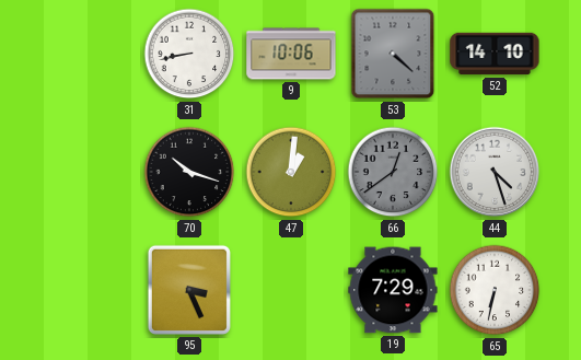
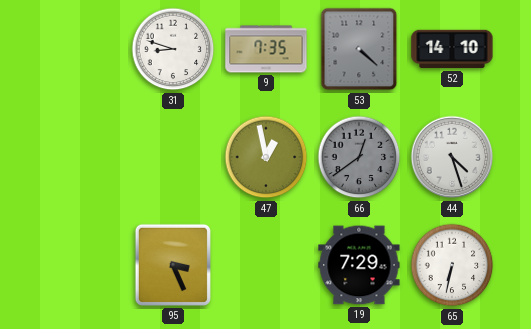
31: 8:43 -> 8:48 (173, 49)
9: 10:06 -> 7:35 (266, 49)
70: 10:18 -> none (189, 172)
47: 1:01 -> 12:58 (266, 157)
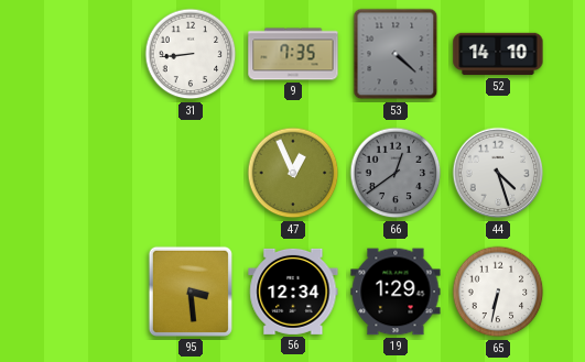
31: 8:48 -> 8:44 (191, 54)
47: 12:58 -> 12:56 (293, 173)
95: 3:26 -> 3:29 (191, 292)
56: none -> 12:34 (293, 292)
19: 7:29 -> 1:29 (396, 292)
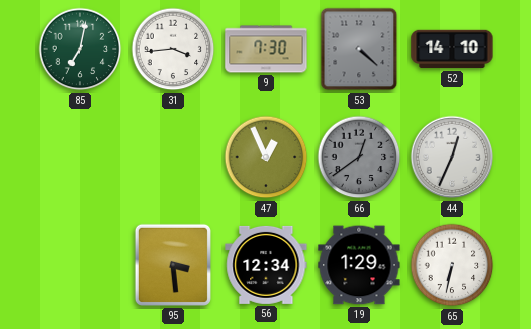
85: none -> 7:02 (80, 49)
31: 8:44 -> 3:44 (173, 49)
9: 7:35 -> 7:30 (266, 49)
44: 4:27 -> 12:34 (452, 157)
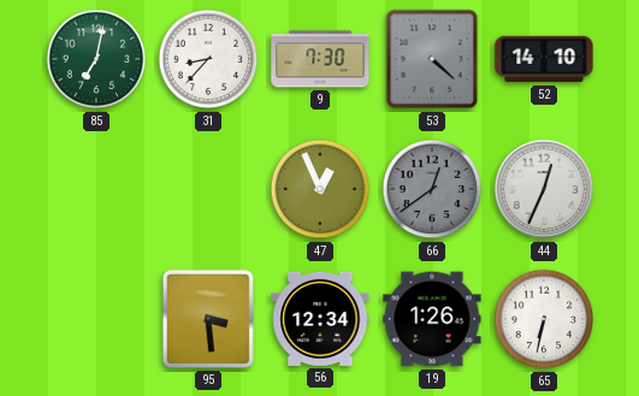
31: 3:44 -> 8:37 (208, 59)
19: 1:29 -> 1:26 (432, 319)
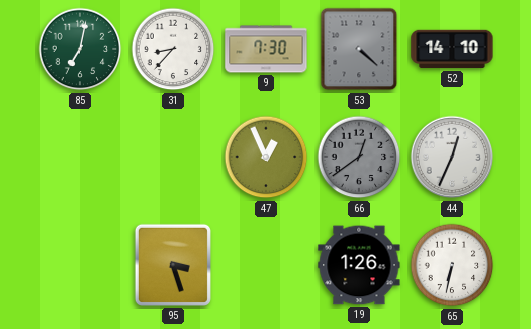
95: 3:29 -> 3:27 (173, 265)
56: 12:34 -> none (320, 319)
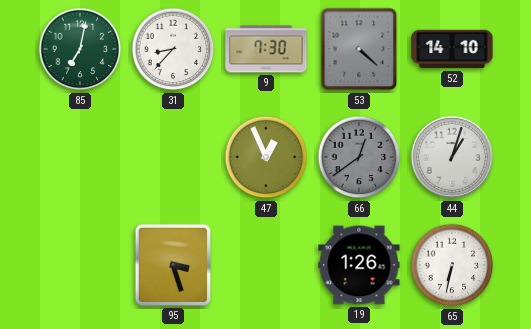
44: 12:34 -> 1:03 (452, 157)
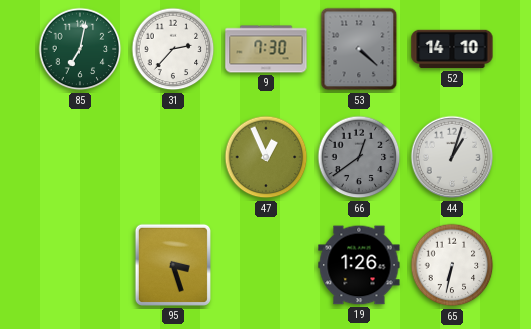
31: 8:37 -> 2:37 (173, 49)
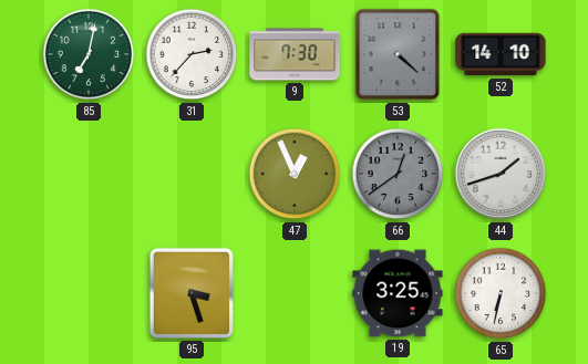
44: 1:03 -> 1:42 (501, 174)
19: 1:26 -> 3:25 (398, 293)
